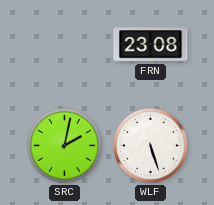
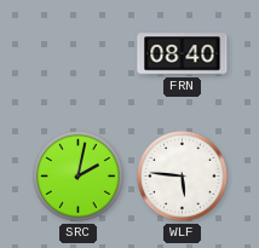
FRN: 23:08 -> 08:40 (183, 54)
WLF: 5:27 -> 5:46 (183, 177)
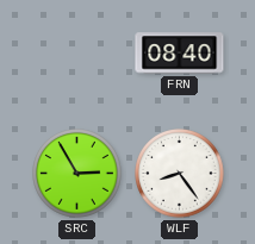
SRC: 2:02 -> 2:55 (77, 174)
WLF: 5:46 -> 8:24 (180, 174)
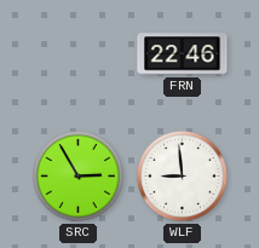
FRN: 08:40 -> 22:46 (183, 54)
WLF: 8:24 -> 8:59 (183, 177)
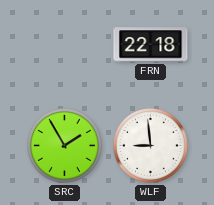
FRN: 22:46 -> 22:18 (151, 45)
SRC: 2:55 -> 1:55 (65, 146)
